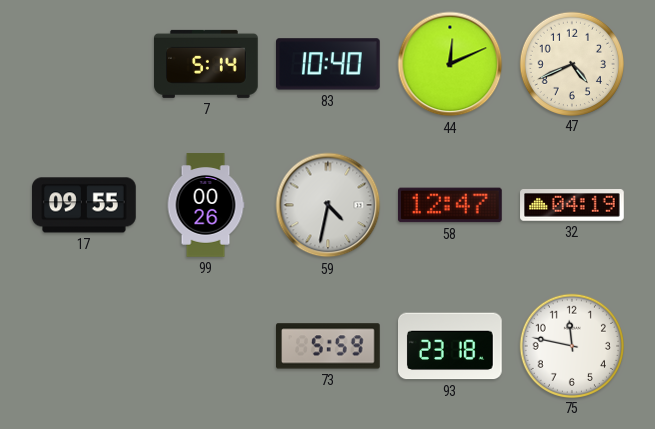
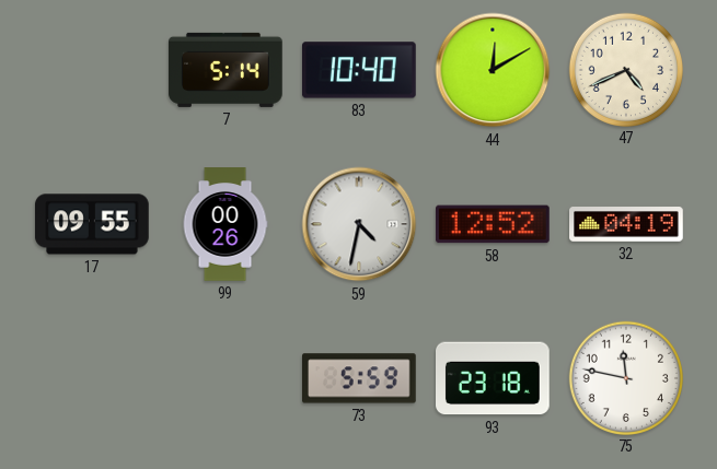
44: 12:11 -> 12:10 (493, 70)
58: 12:47 -> 12:52 (494, 224)
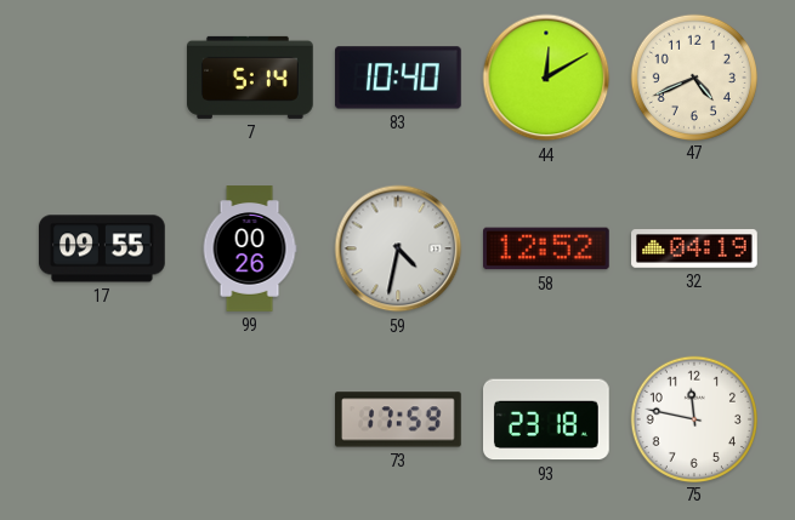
73: 5:59 -> 17:59 (399, 419)
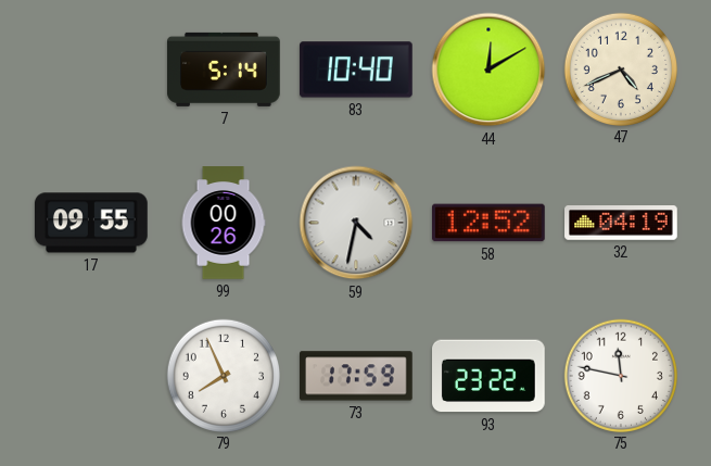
79: none -> 7:56 (223, 375)
93: 23:18 -> 23:22 (490, 376)
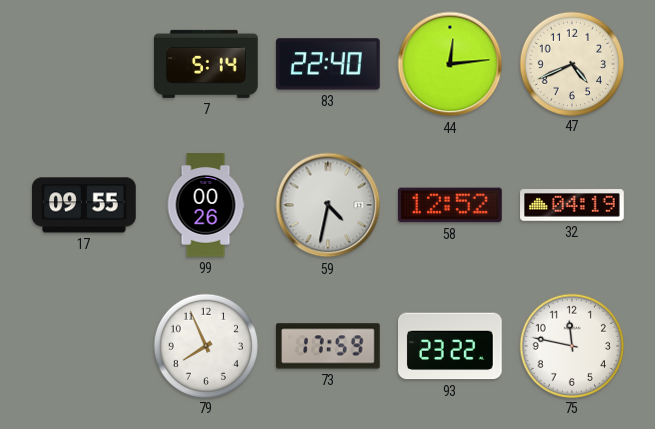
83: 10:40 -> 22:40 (329, 64)
44: 12:10 -> 12:14 (450, 64)
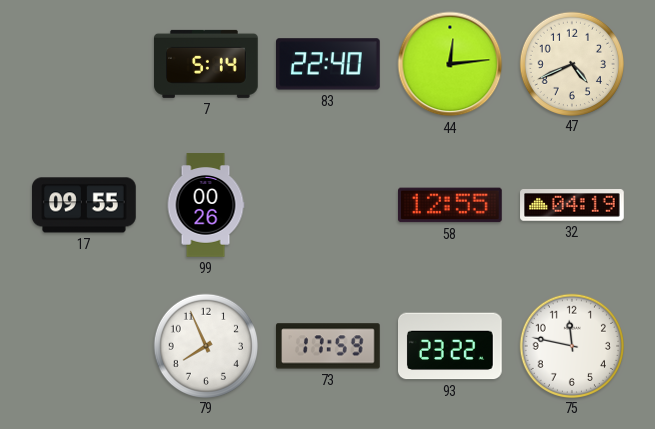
59: 4:32 -> none (328, 205)
58: 12:52 -> 12:55 (451, 205)
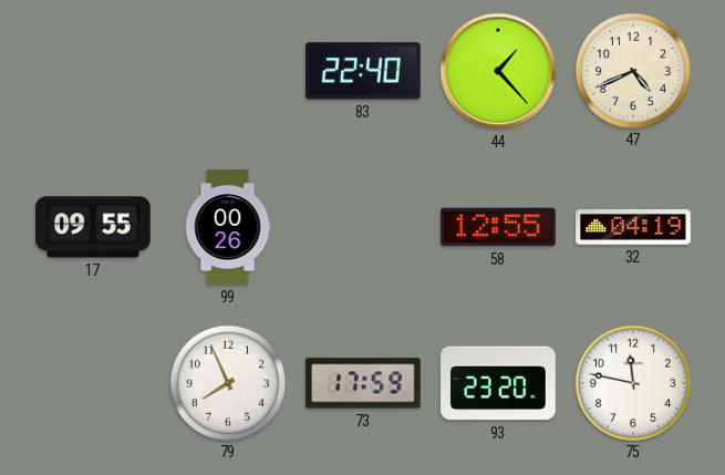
7: 5:14 -> none (207, 64)
44: 12:14 -> 1:23 (498, 71)
93: 23:22 -> 23:20 (499, 383)
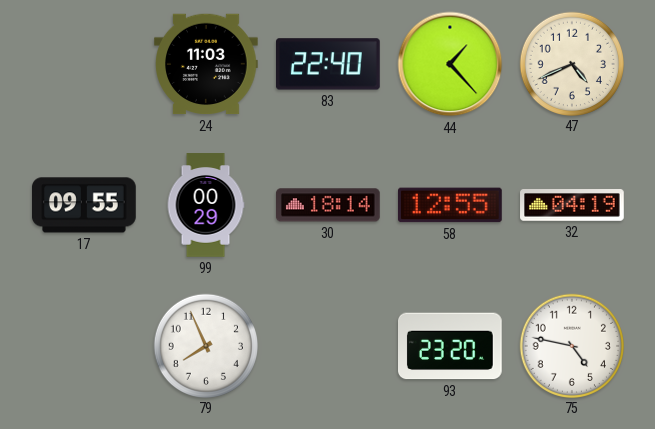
24: none -> 11:03 (206, 64)
99: 00:26 -> 00:29 (206, 205)
30: none -> 18:14 (329, 205)
73: 17:59 -> none (364, 383)
75: 11:47 -> 4:47 (571, 345)
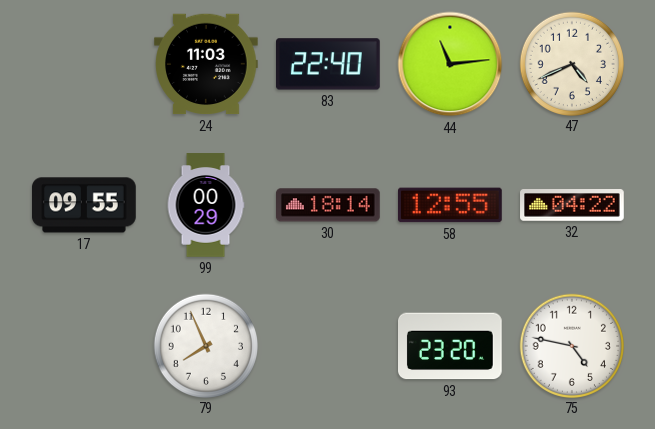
44: 1:23 -> 11:14 (450, 64)
32: 04:19 -> 04:22 (572, 205)
